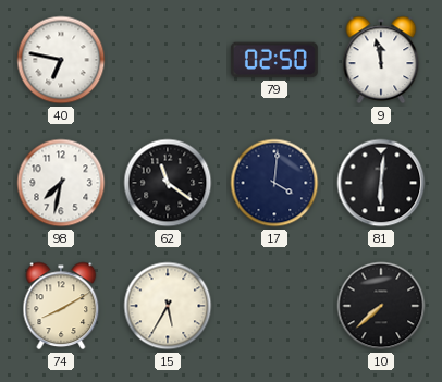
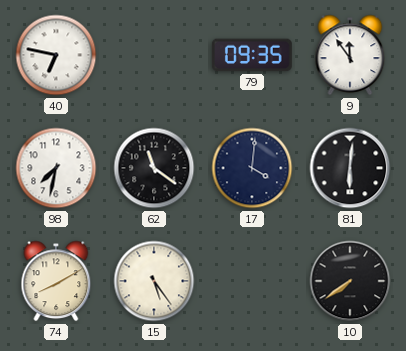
79: 02:50 -> 09:35 (252, 55)
9: 11:58 -> 11:54 (350, 55)
15: 5:35 -> 5:24 (154, 281)
10: 7:38 -> 7:39 (350, 281)
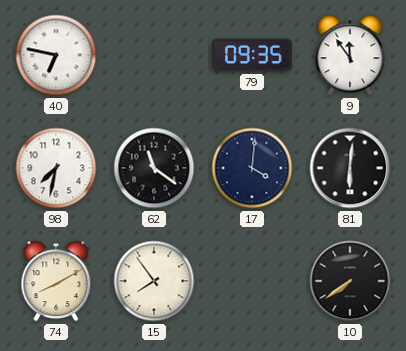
15: 5:24 -> 7:54 (154, 281)
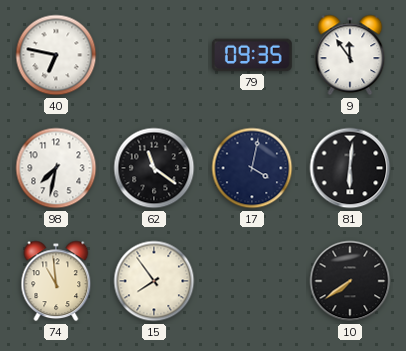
17: 4:01 -> 4:02 (252, 168)
74: 8:10 -> 10:59 (56, 281)
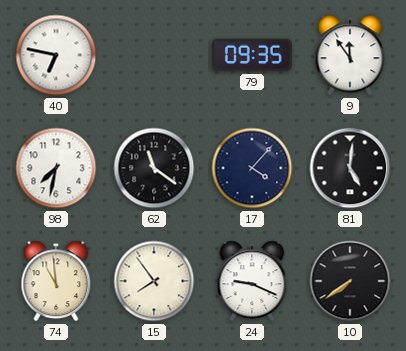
17: 4:02 -> 4:07 (252, 168)
81: 6:01 -> 5:01 (350, 168)
24: none -> 9:19 (252, 281)
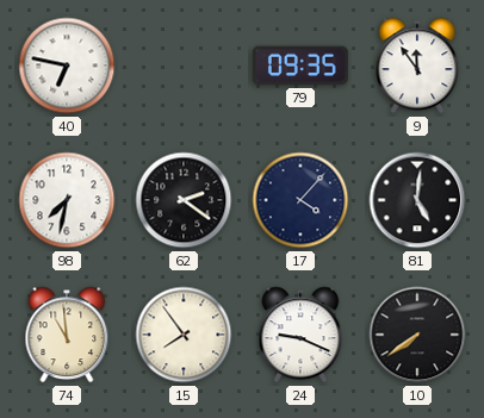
62: 11:21 -> 2:21 (184, 200)
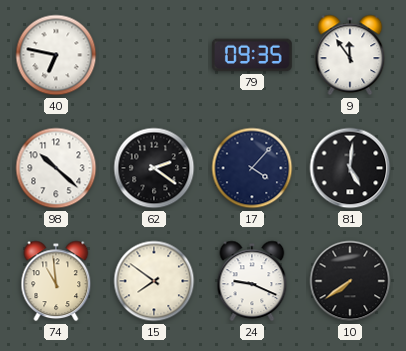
98: 7:32 -> 10:22 (56, 168)
15: 7:54 -> 7:51 (154, 281)
